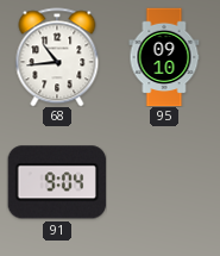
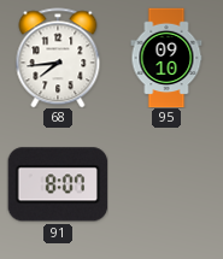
68: 10:44 -> 7:44 (58, 58)
91: 9:04 -> 8:07 (58, 184)
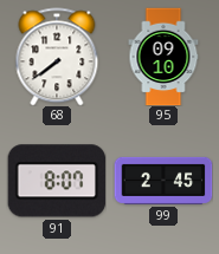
68: 7:44 -> 7:39 (57, 57)
99: none -> 2:45 (163, 181)
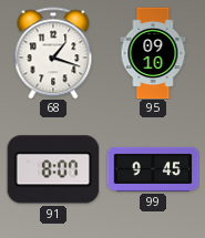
68: 7:39 -> 1:18 (53, 53)
99: 2:45 -> 9:45 (153, 169)
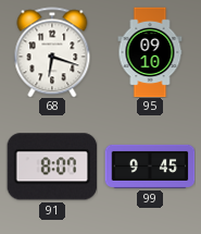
68: 1:18 -> 6:18 (52, 52)
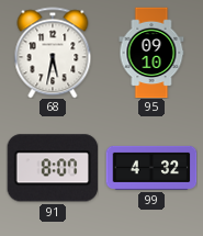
68: 6:18 -> 5:32 (53, 53)
99: 9:45 -> 4:32 (151, 168)
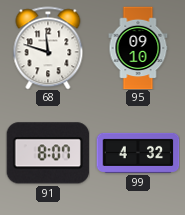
68: 5:32 -> 11:48 (48, 48)
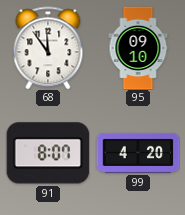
68: 11:48 -> 11:54 (48, 48)
99: 4:32 -> 4:20 (138, 153)
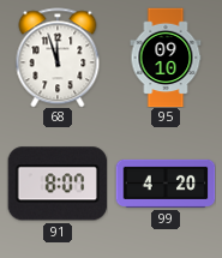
68: 11:54 -> 11:57 (58, 58)
